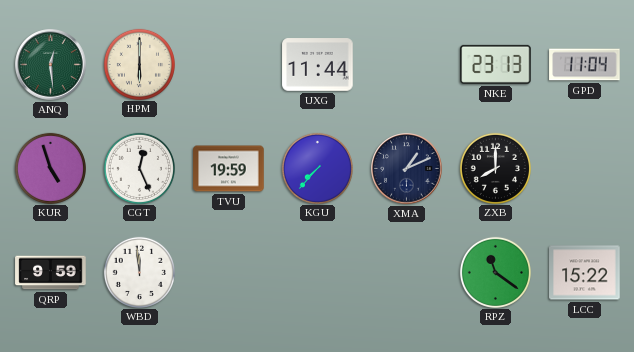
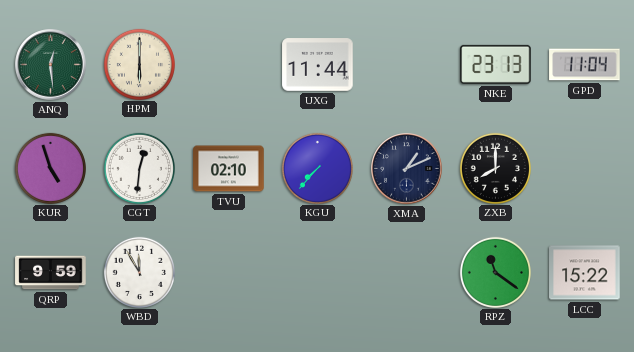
CGT: 12:26 -> 12:31 (139, 168)
TVU: 19:59 -> 02:10 (229, 169)
WBD: 11:59 -> 11:55 (139, 272)
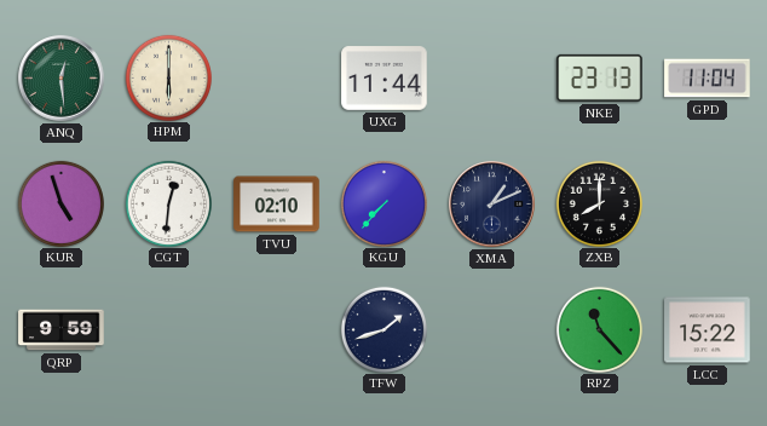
WBD: 11:55 -> none (139, 272)
TFW: none -> 1:42 (383, 329)
RPZ: 11:21 -> 11:23 (599, 329)
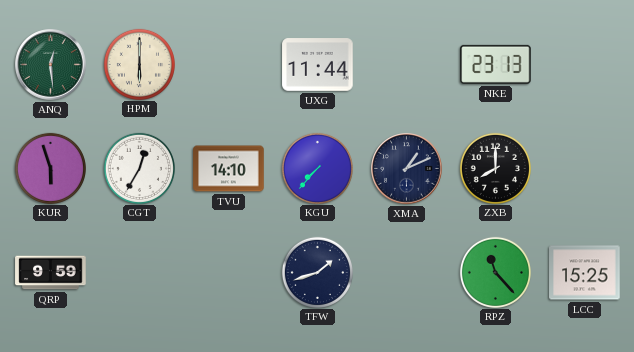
GPD: 11:04 -> none (708, 79)
KUR: 4:57 -> 5:57 (50, 168)
CGT: 12:31 -> 12:35 (139, 168)
TVU: 02:10 -> 14:10 (229, 169)
LCC: 15:22 -> 15:25 (585, 273)
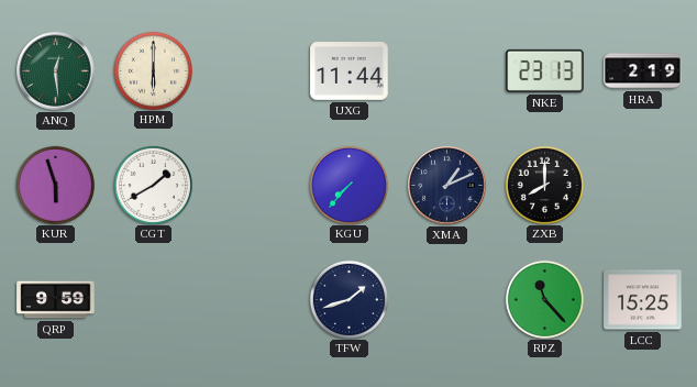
HRA: none -> 2:19 (643, 71)
CGT: 12:35 -> 1:40 (153, 185)
TVU: 14:10 -> none (229, 169)
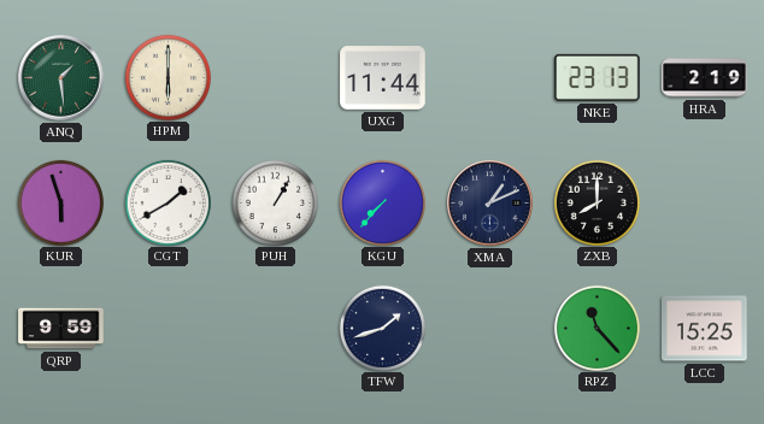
ANQ: 12:29 -> 1:29 (61, 78)
PUH: none -> 1:05 (275, 202)
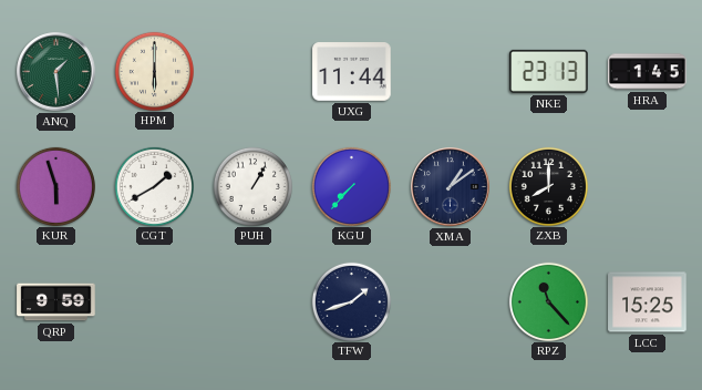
HRA: 2:19 -> 1:45 (648, 72)
XMA: 1:11 -> 1:09 (451, 187)
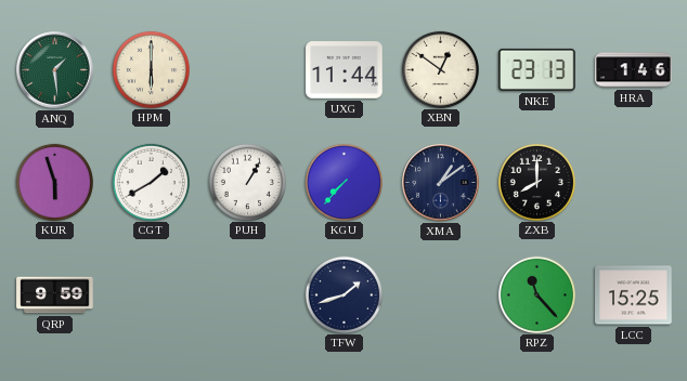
XBN: none -> 12:51 (440, 69)
HRA: 1:45 -> 1:46 (634, 70)
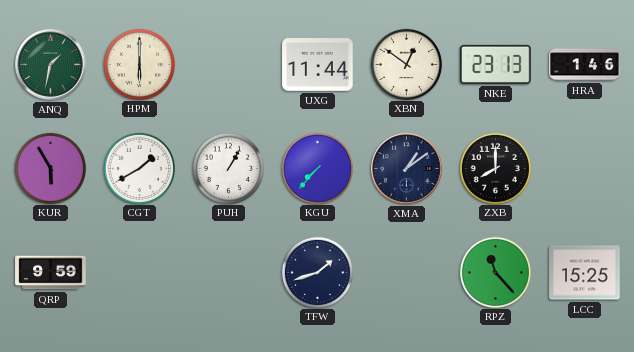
ANQ: 1:29 -> 1:32 (51, 65)
KUR: 5:57 -> 5:55 (50, 168)
